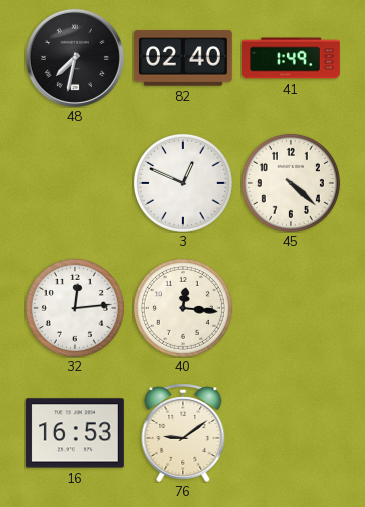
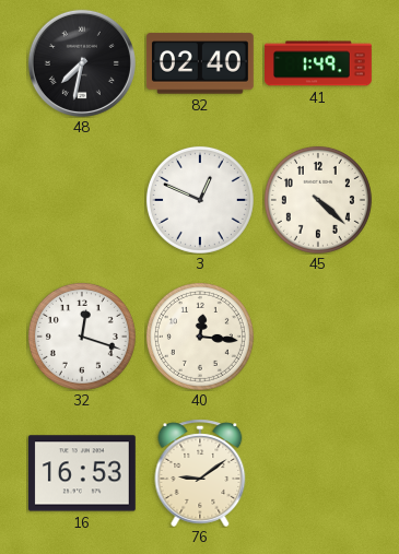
32: 12:14 -> 12:18 (82, 337)
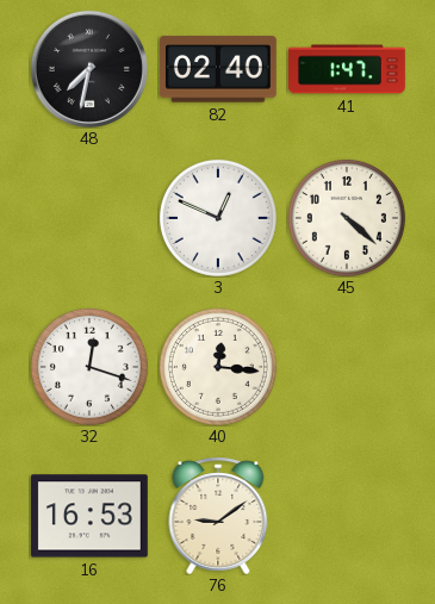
41: 1:49 -> 1:47 (348, 69)
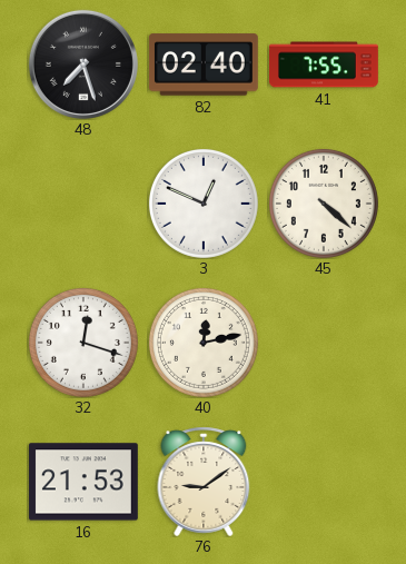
48: 7:32 -> 7:27 (83, 65)
41: 1:47 -> 7:55 (325, 65)
40: 12:16 -> 12:13 (204, 343)
16: 16:53 -> 21:53 (83, 482)
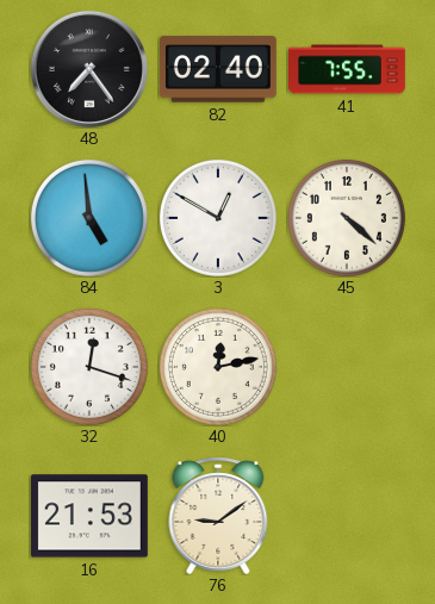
48: 7:27 -> 7:24 (89, 69)
84: none -> 4:59 (89, 218)
3: 12:49 -> 12:50 (218, 218)
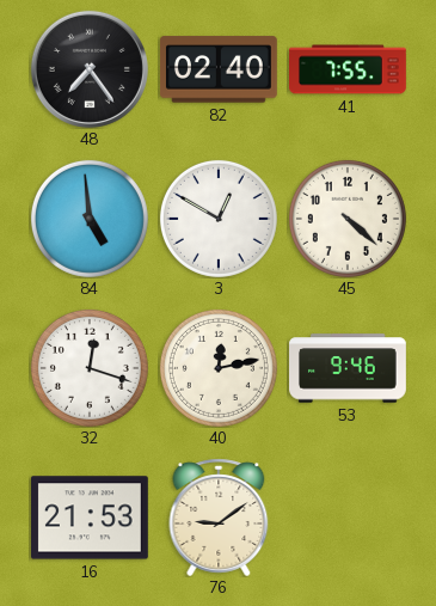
53: none -> 9:46 (349, 368)
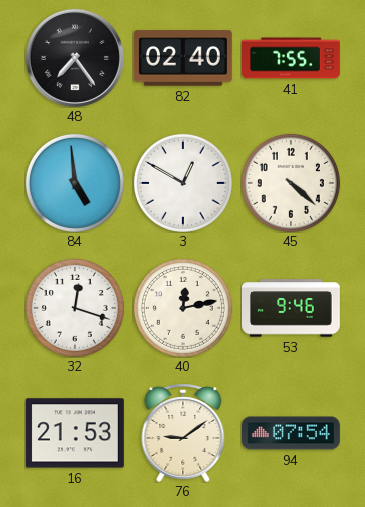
94: none -> 07:54 (292, 433)
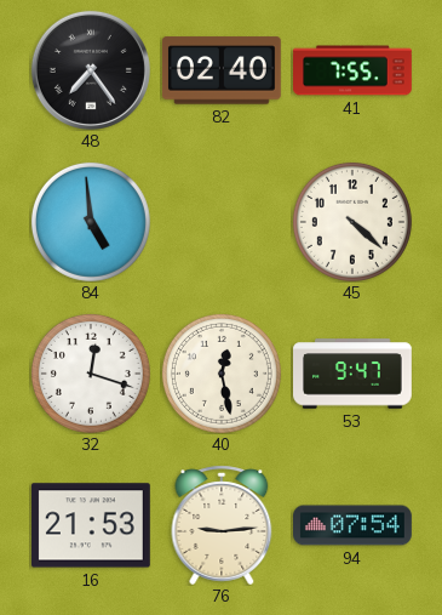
3: 12:50 -> none (183, 183)
40: 12:13 -> 12:28 (222, 374)
53: 9:46 -> 9:47 (354, 374)
76: 9:09 -> 9:14 (222, 525)
